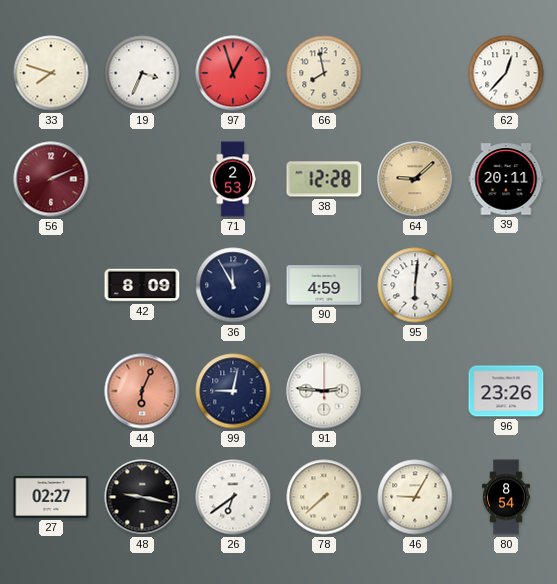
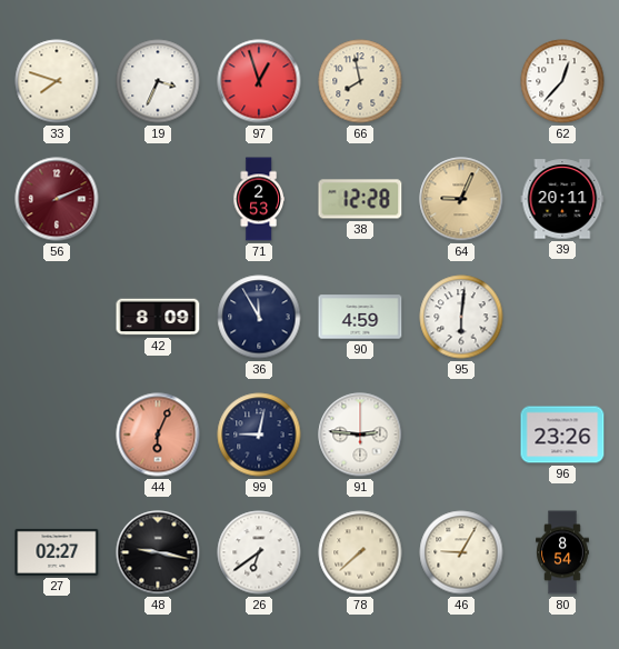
64: 9:08 -> 9:04 (461, 199)
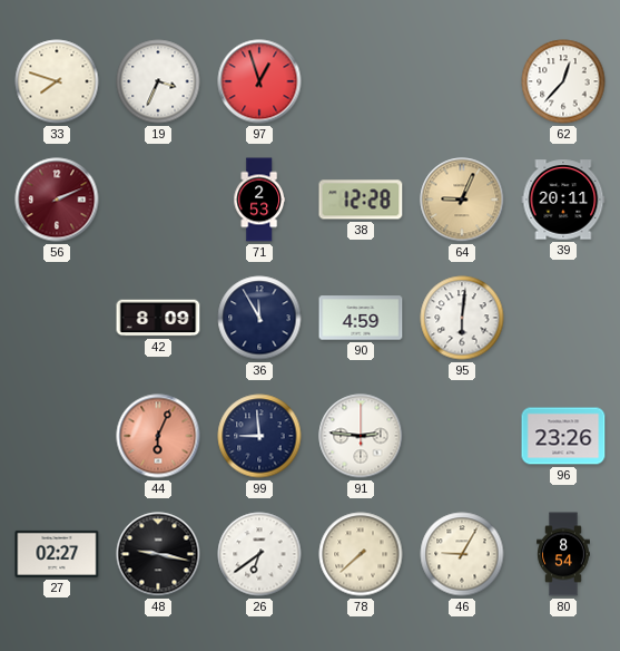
66: 7:58 -> none (360, 81)
99: 9:02 -> 8:59 (259, 436)
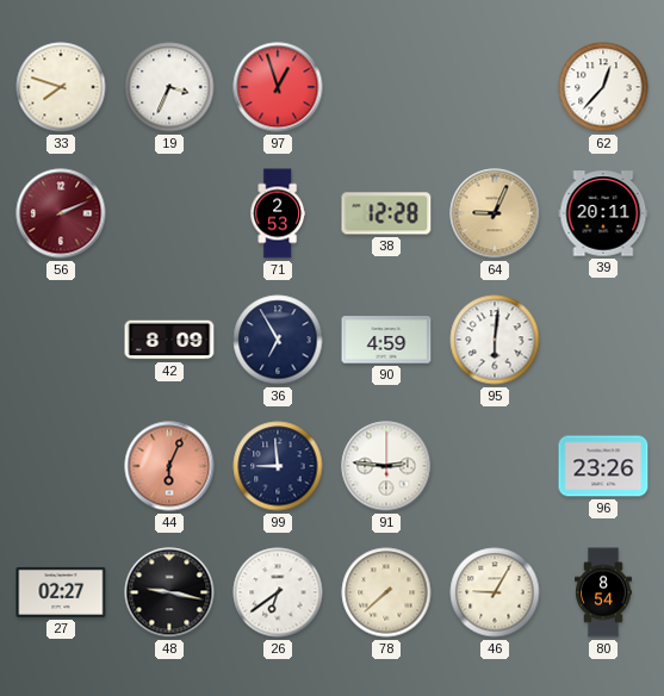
36: 11:55 -> 6:55 (278, 340)
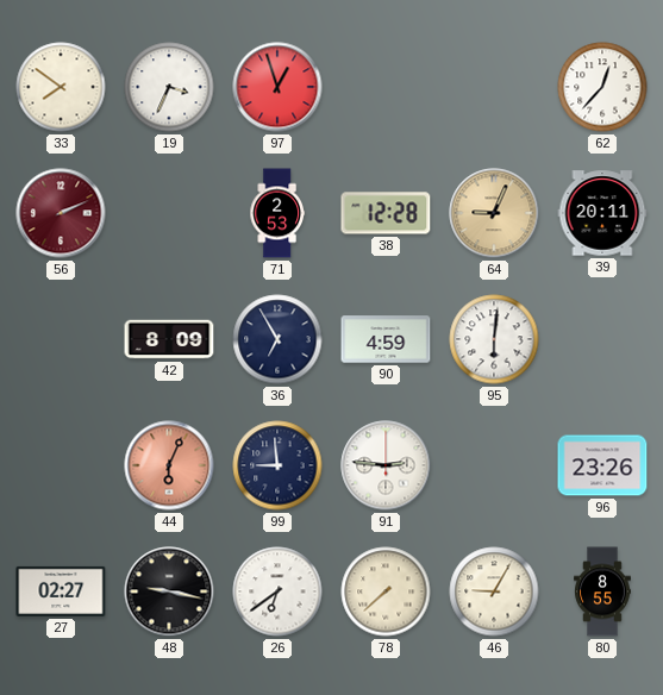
33: 7:48 -> 7:51 (61, 87)
80: 8:54 -> 8:55 (602, 591)
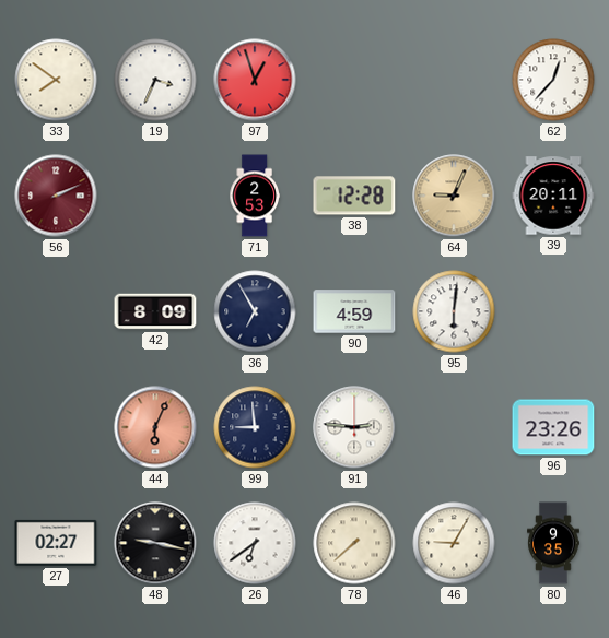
80: 8:55 -> 9:35 (553, 543)
